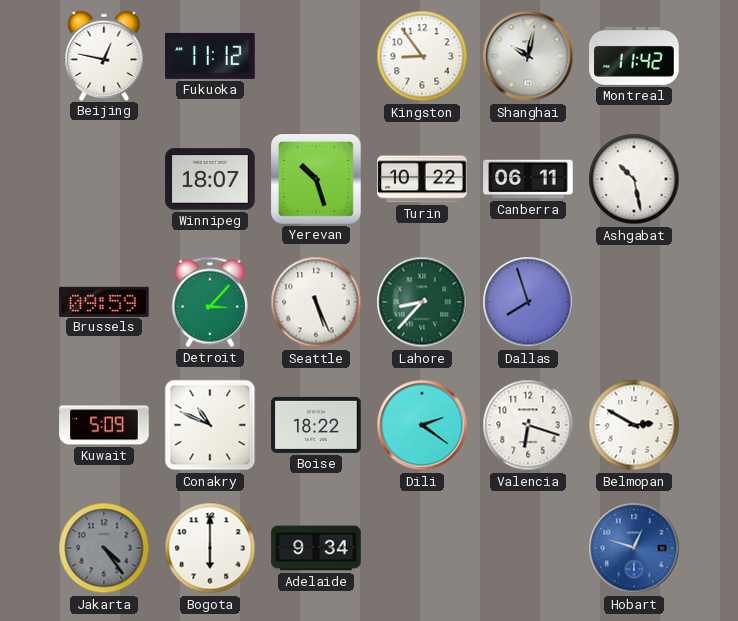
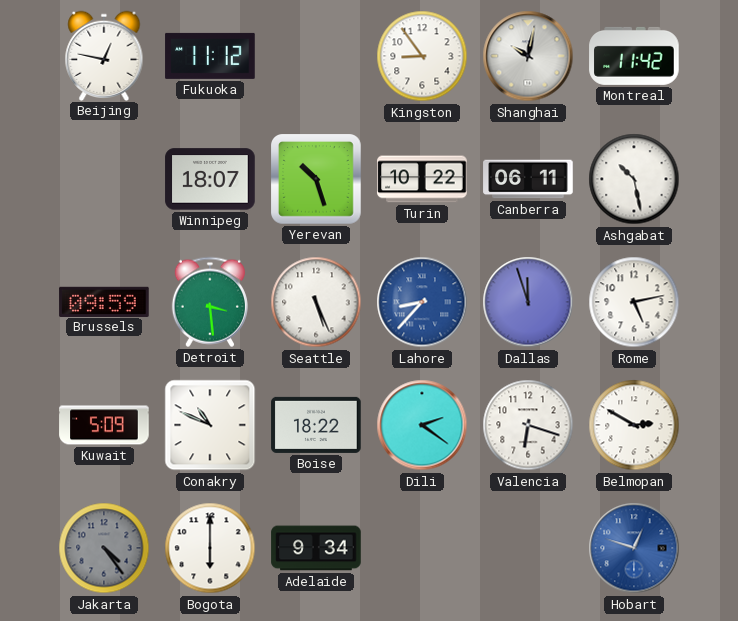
Detroit: 3:07 -> 3:29 (210, 302)
Lahore dial: green -> blue (422, 302)
Dallas: 7:57 -> 11:57 (528, 302)
Rome: none -> 5:13 (634, 302)
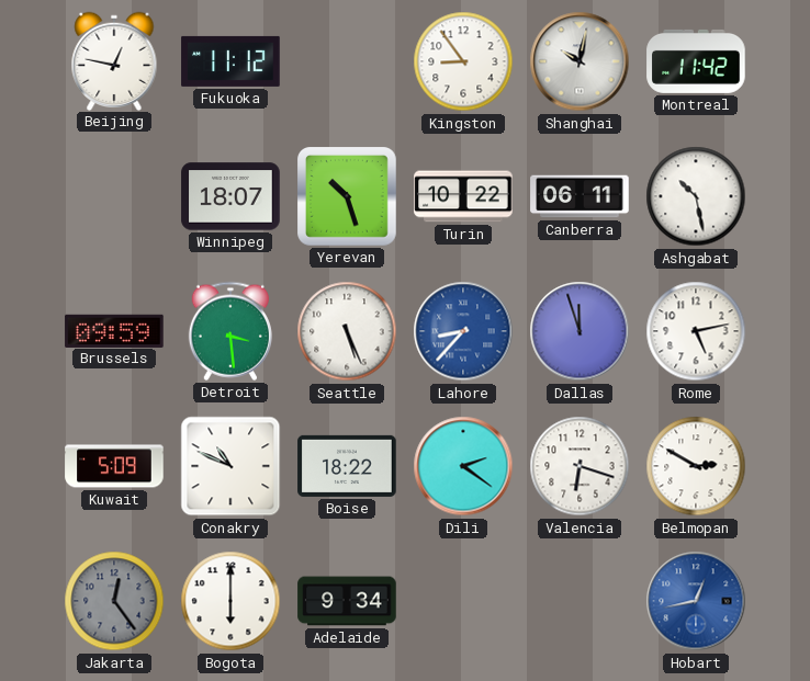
Jakarta: 4:24 -> 12:24 (114, 601)
Hobart: 12:48 -> 12:43 (696, 601)
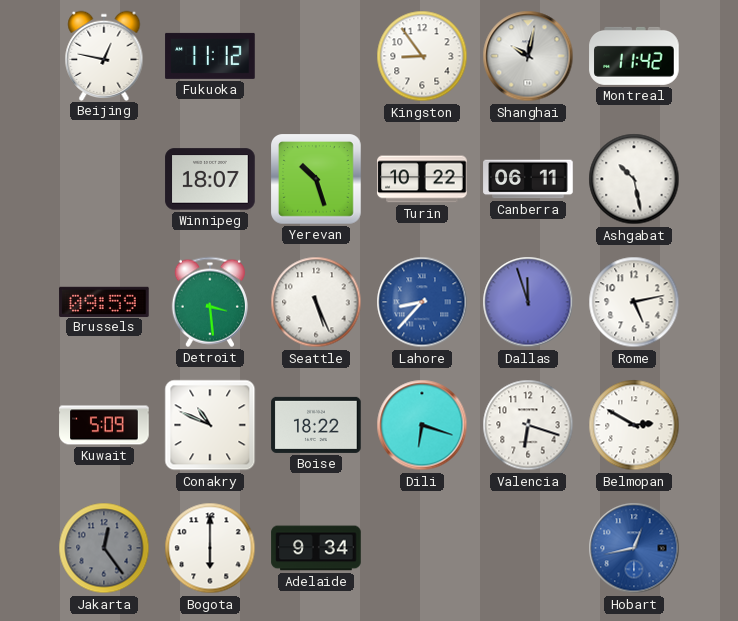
Dili: 2:21 -> 6:18 (422, 425)
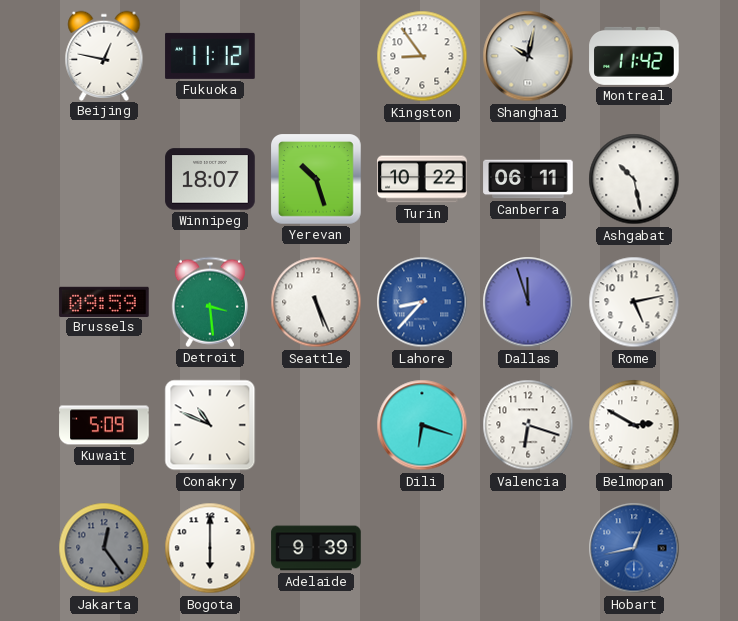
Boise: 18:22 -> none (316, 425)
Adelaide: 9:34 -> 9:39 (316, 548)
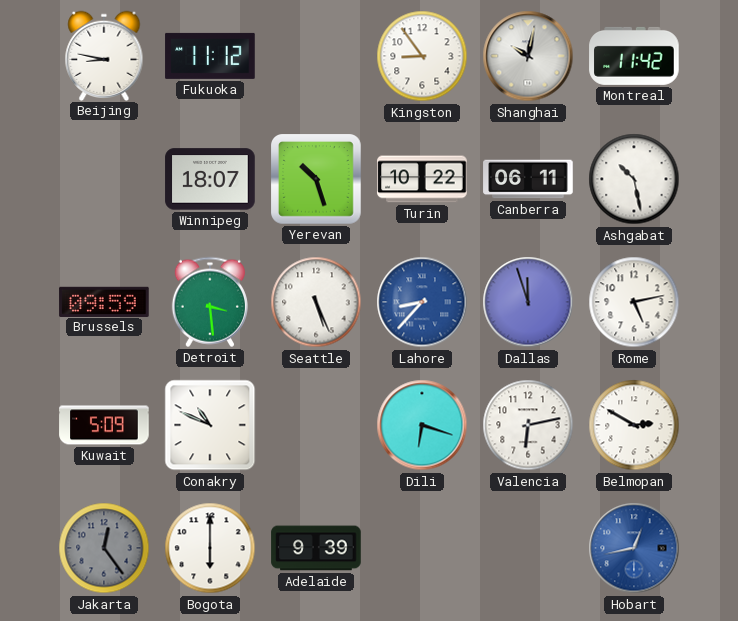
Beijing: 12:47 -> 8:47 (104, 55)
Valencia: 6:18 -> 6:13 (528, 425)
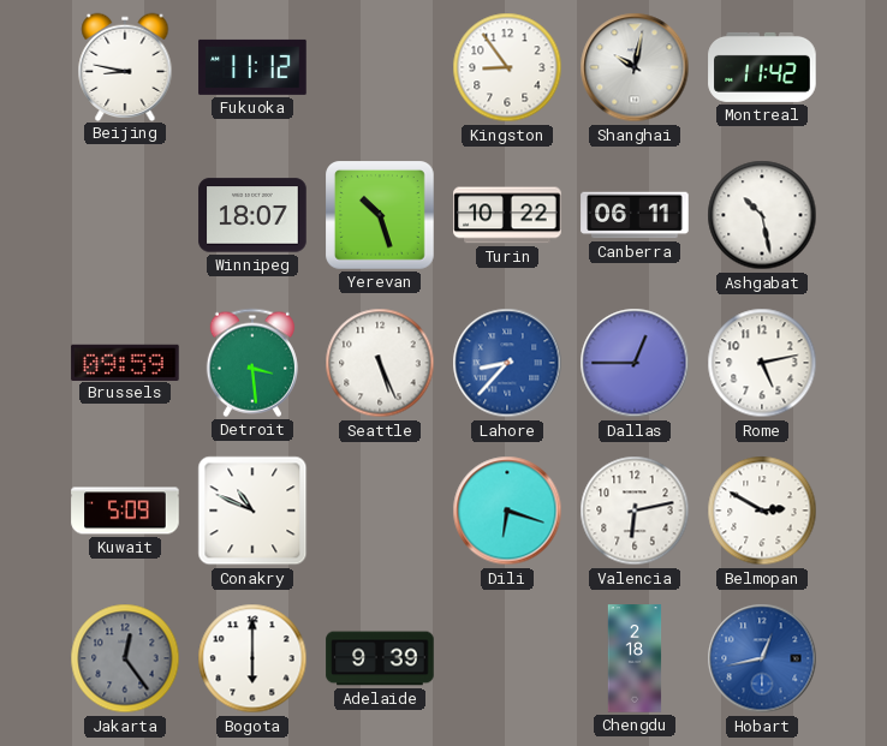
Dallas: 11:57 -> 12:45 (635, 363)
Chengdu: none -> 2:18 (635, 658)
